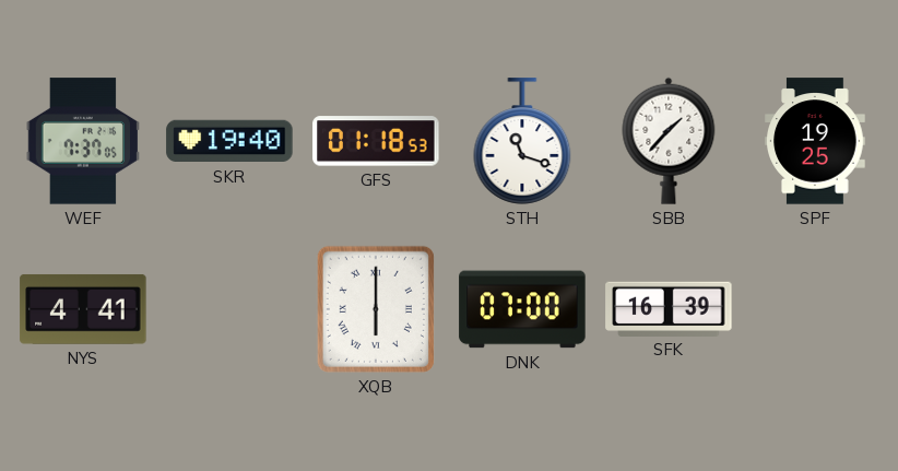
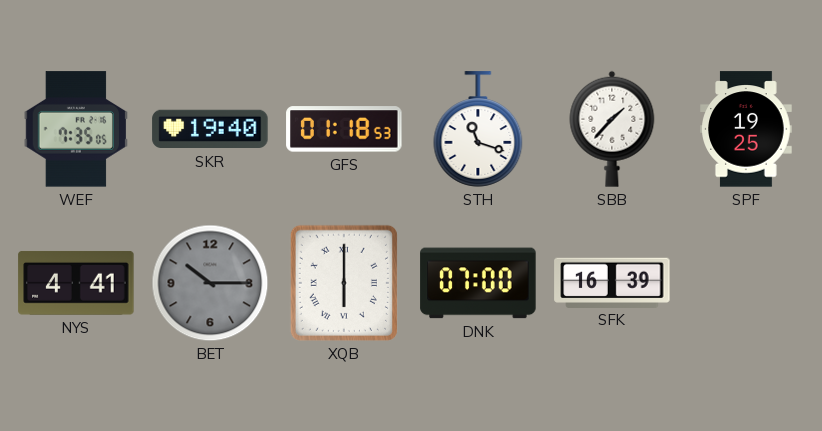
WEF: 7:37 -> 7:35 (75, 129)
BET: none -> 10:15 (210, 283)
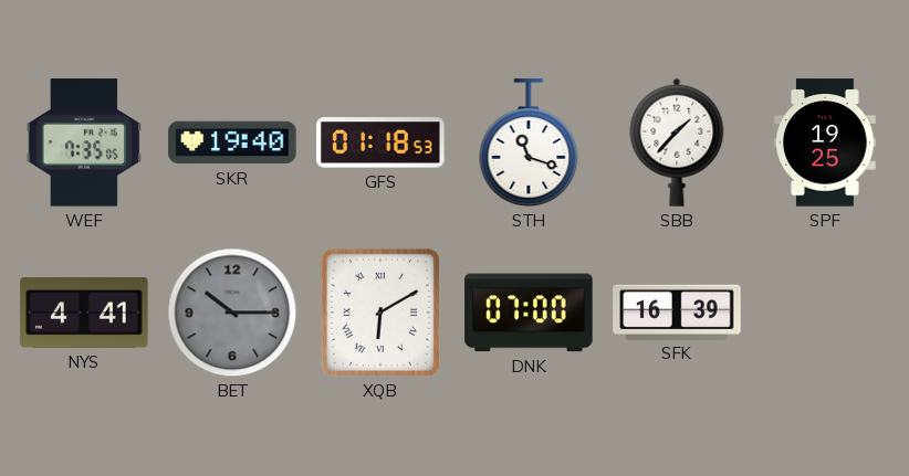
XQB: 6:00 -> 6:10 (380, 313)
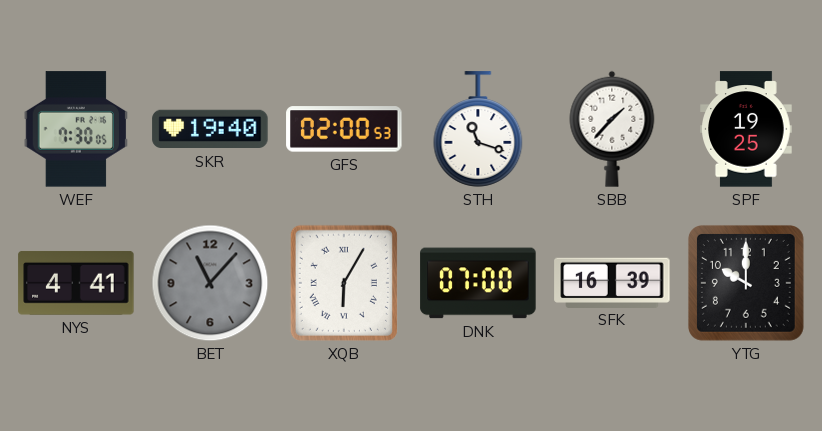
WEF: 7:35 -> 7:30 (75, 129)
GFS: 01:18 -> 02:00 (344, 129)
BET: 10:15 -> 11:07 (210, 283)
XQB: 6:10 -> 6:05 (344, 283)
YTG: none -> 10:00 (746, 283)
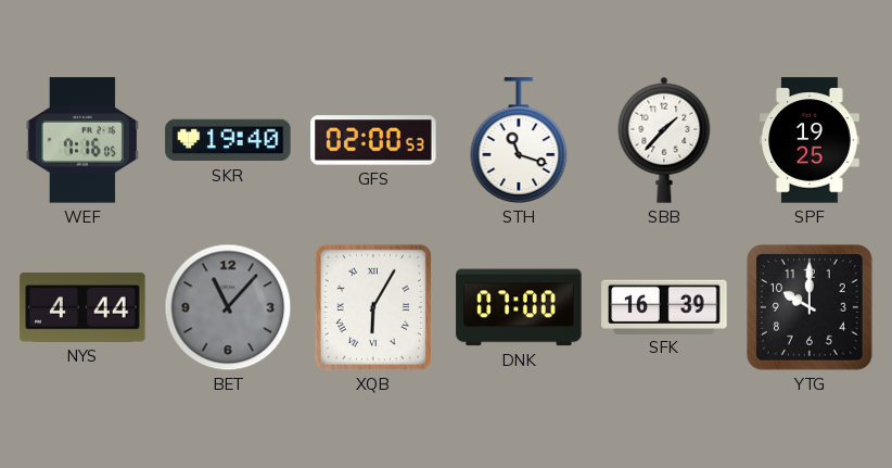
WEF: 7:30 -> 7:16 (81, 140)
NYS: 4:41 -> 4:44 (82, 307)
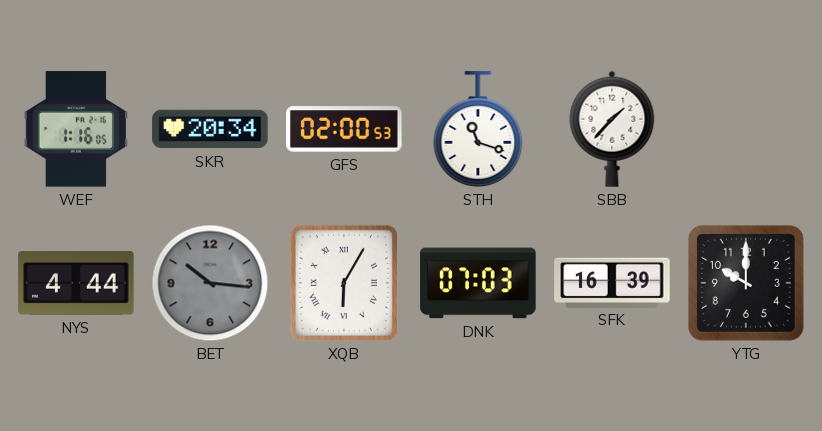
WEF: 7:16 -> 1:16 (75, 129)
SKR: 19:40 -> 20:34 (210, 129)
SPF: 19:25 -> none (810, 140)
BET: 11:07 -> 10:16 (210, 283)
DNK: 07:00 -> 07:03 (478, 283)
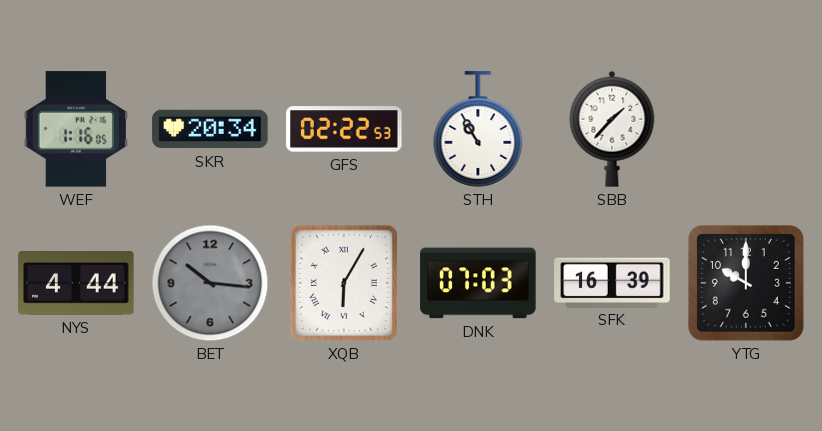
GFS: 02:00 -> 02:22 (344, 129)
STH: 11:18 -> 10:55 (478, 129)
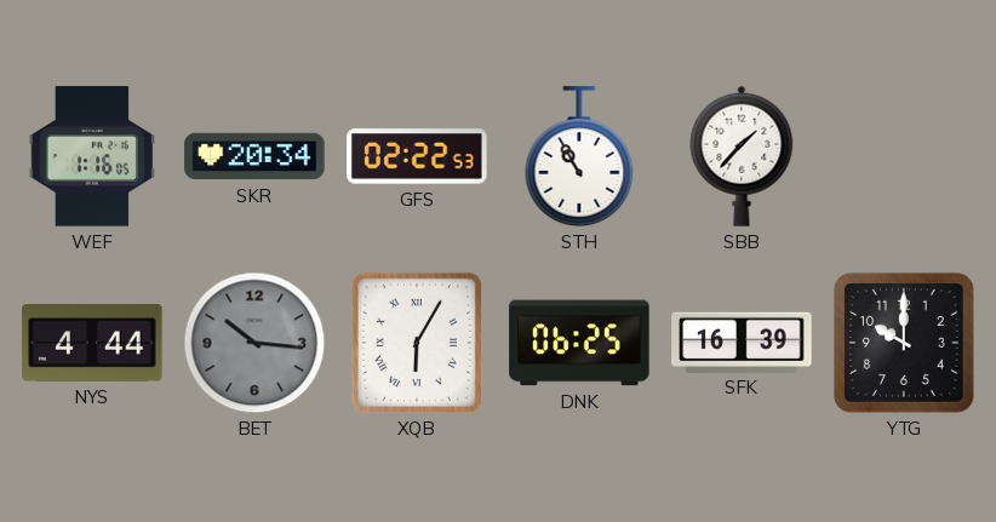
DNK: 07:03 -> 06:25 (579, 343)
